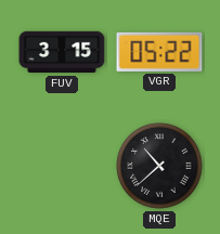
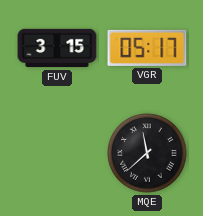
VGR: 05:22 -> 05:17 (147, 48)
MQE: 10:38 -> 11:38 (147, 153)
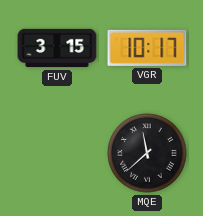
VGR: 05:17 -> 10:17 (147, 48)
